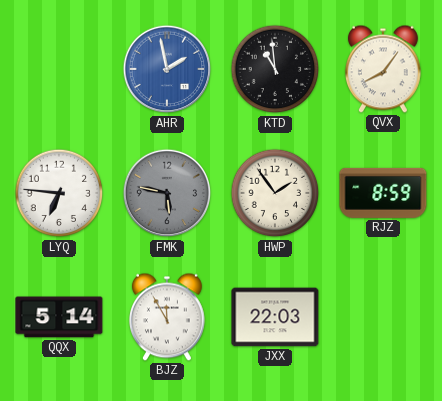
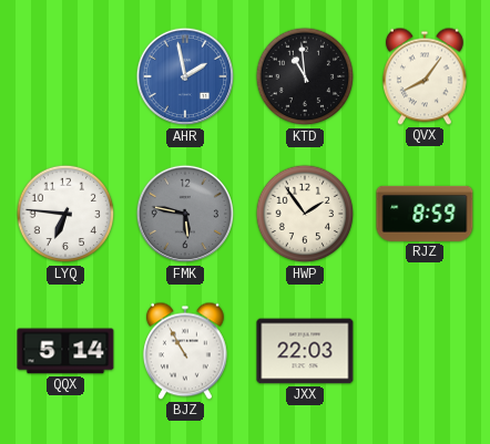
BJZ: 11:55 -> 10:55 (185, 351)
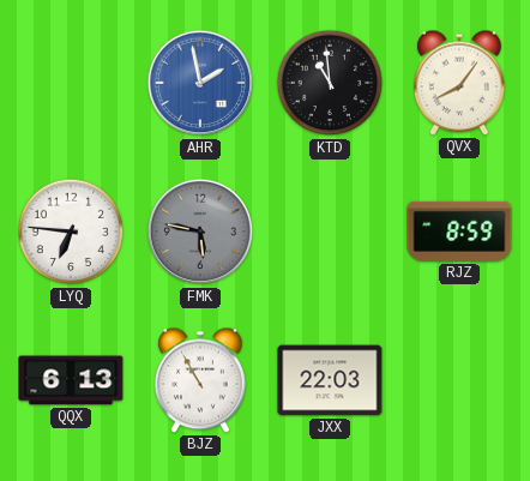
HWP: 1:54 -> none (305, 214)
QQX: 5:14 -> 6:13 (71, 380)
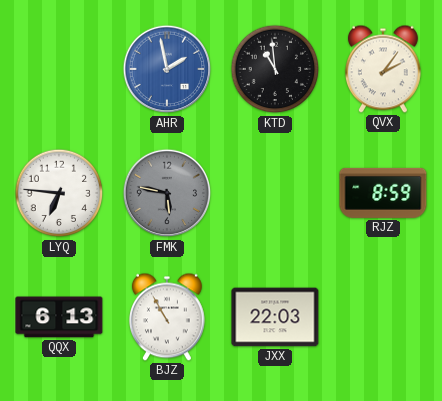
QVX: 8:06 -> 2:06 (383, 69)
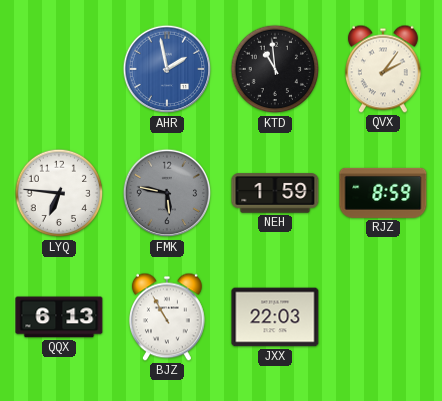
NEH: none -> 1:59 (275, 193)
